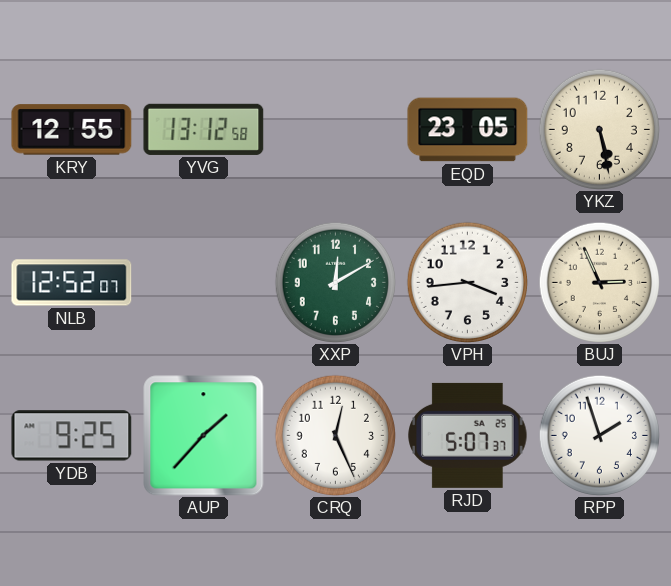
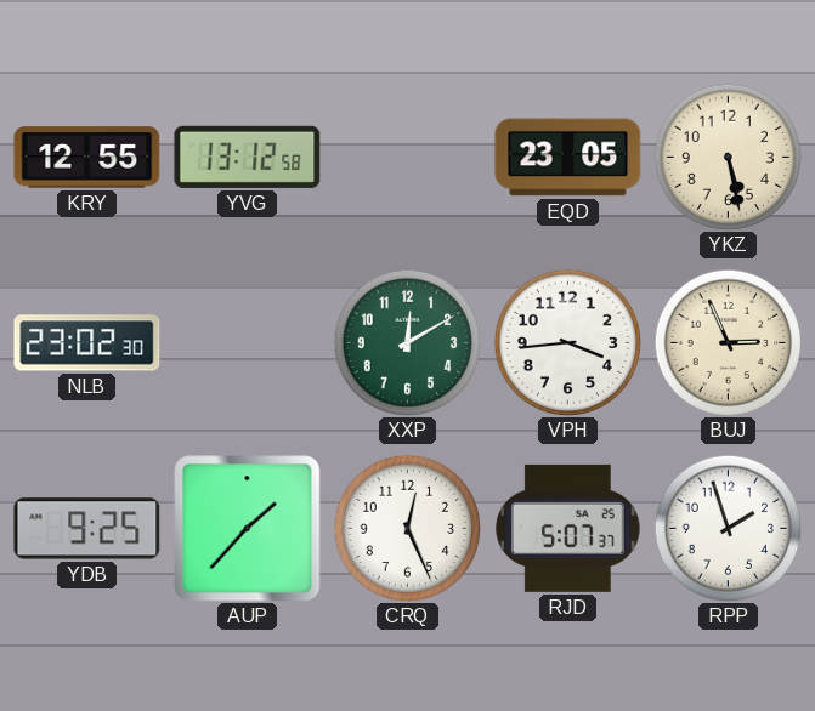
NLB: 12:52 -> 23:02 (87, 343)
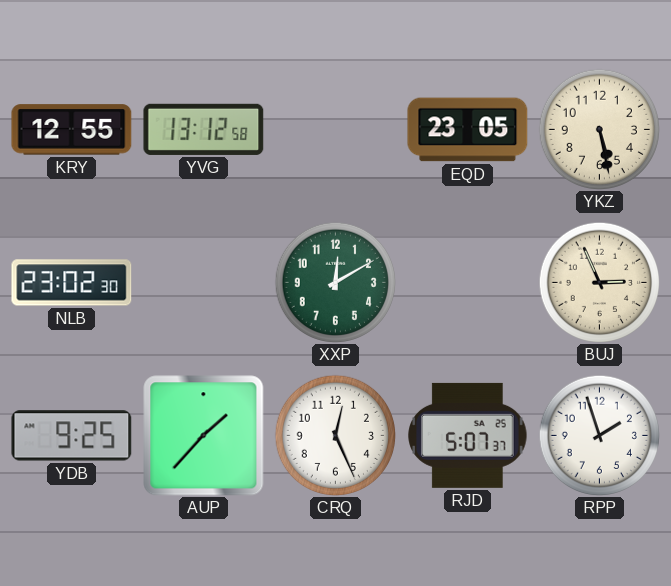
VPH: 3:44 -> none (567, 342)
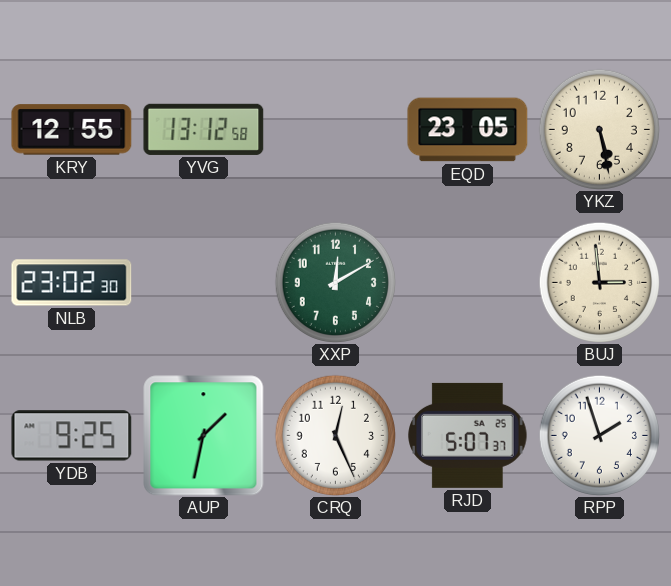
BUJ: 2:56 -> 2:59 (599, 282)
AUP: 1:37 -> 1:32 (204, 436)
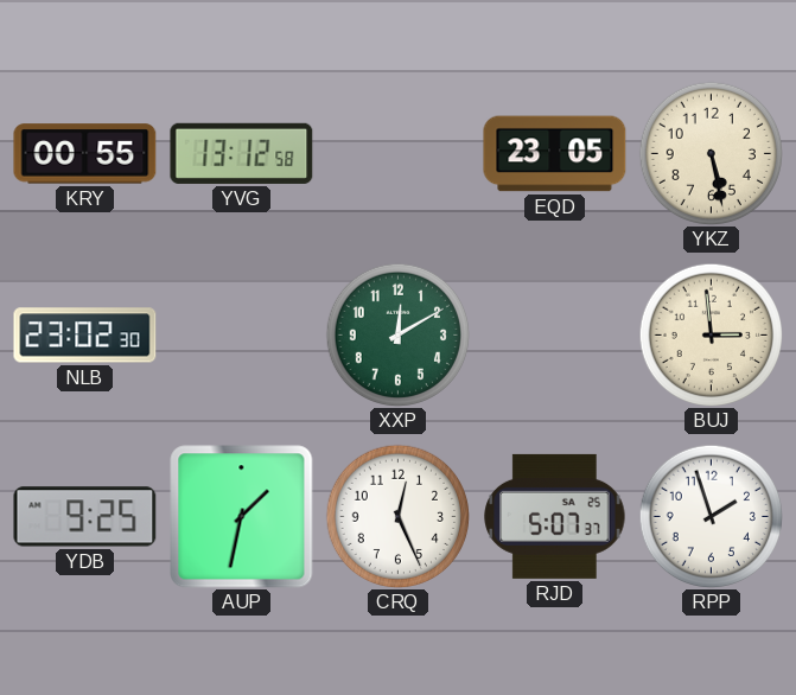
KRY: 12:55 -> 00:55 (85, 154)
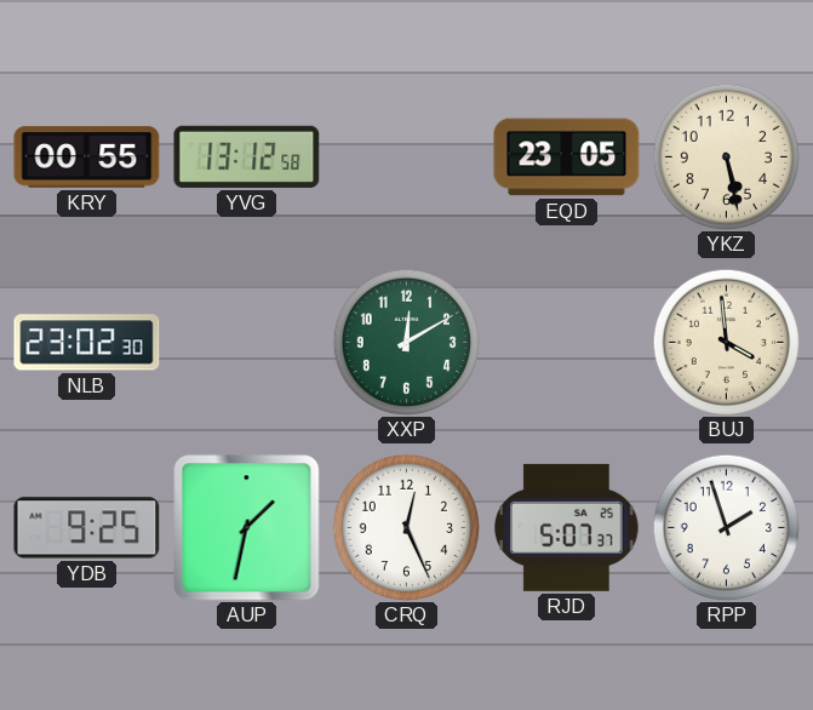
BUJ: 2:59 -> 3:59 (726, 342)
